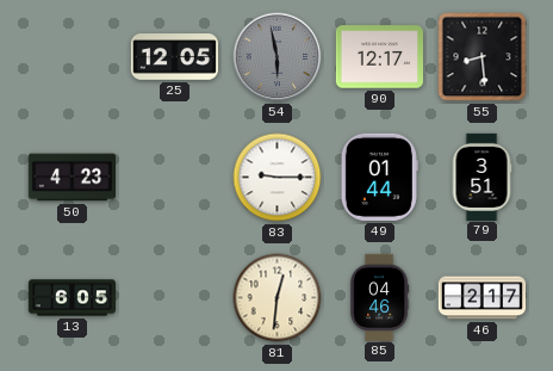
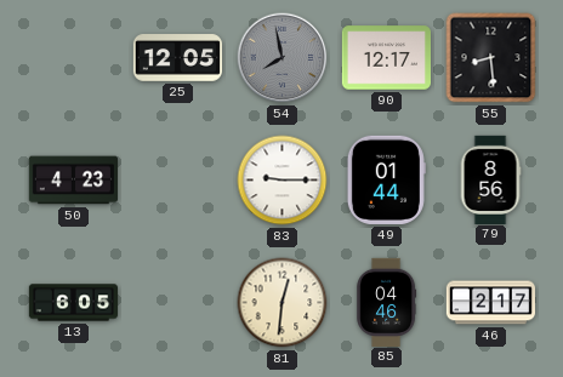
54: 5:58 -> 7:58 (283, 58)
79: 3:51 -> 8:56 (490, 179)
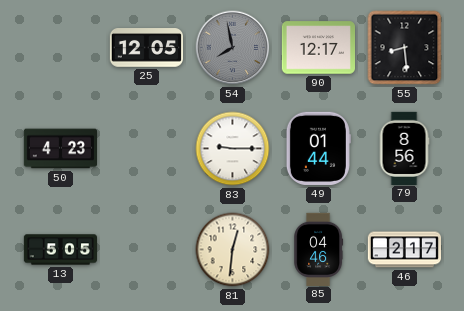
13: 6:05 -> 5:05 (61, 250)
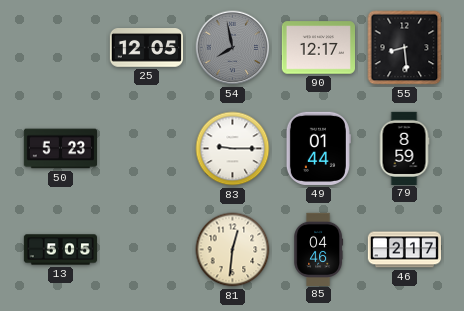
50: 4:23 -> 5:23 (60, 149)
79: 8:56 -> 8:59 (404, 148)
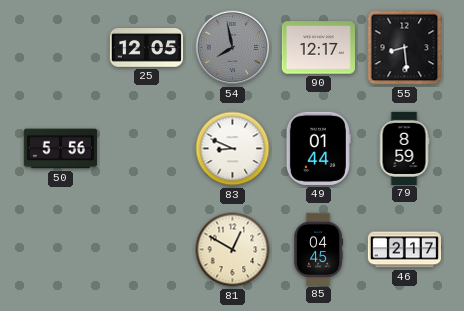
50: 5:23 -> 5:56 (60, 149)
83: 9:15 -> 8:49 (233, 149)
13: 5:05 -> none (61, 250)
81: 12:31 -> 12:50 (233, 250)
85: 04:46 -> 04:45 (319, 249)
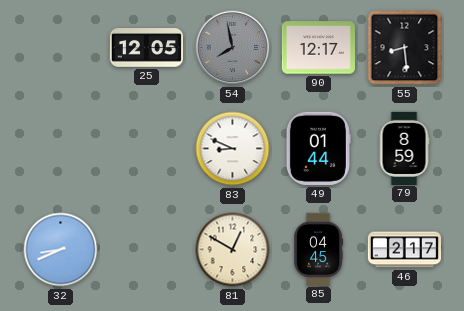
50: 5:56 -> none (60, 149)
32: none -> 8:41 (61, 250)
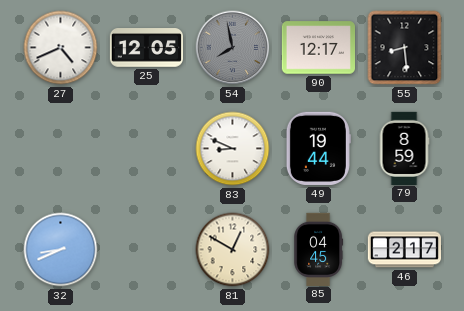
27: none -> 4:41 (61, 48)
49: 01:44 -> 19:44 (318, 148)
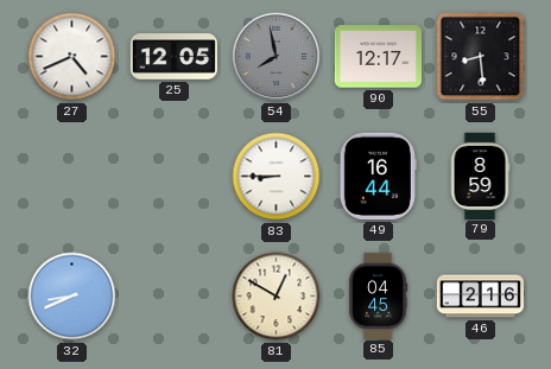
83: 8:49 -> 8:45 (277, 177)
49: 19:44 -> 16:44 (378, 176)
46: 2:17 -> 2:16 (480, 297)
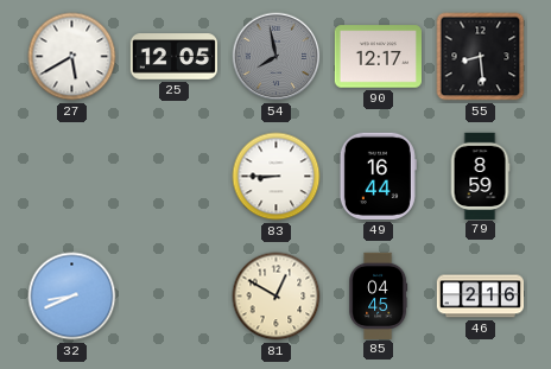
27: 4:41 -> 5:40 (72, 57)
